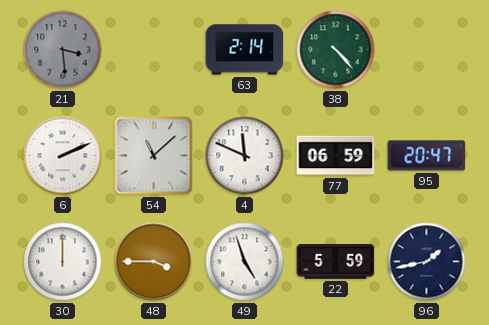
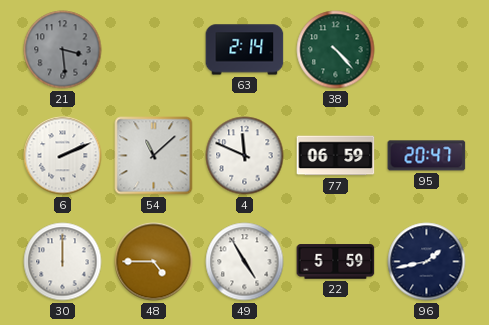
48: 3:45 -> 4:45 (154, 262)
49: 4:57 -> 4:55 (245, 262)
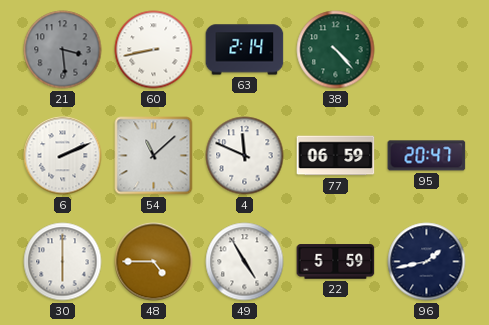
60: none -> 8:43 (154, 50)
30: 12:00 -> 6:00 (63, 262)
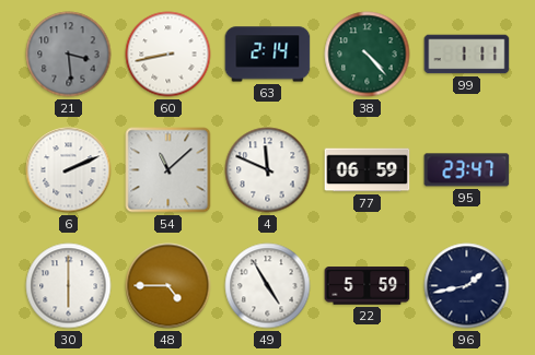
99: none -> 1:11 (467, 55)
95: 20:47 -> 23:47 (467, 170)
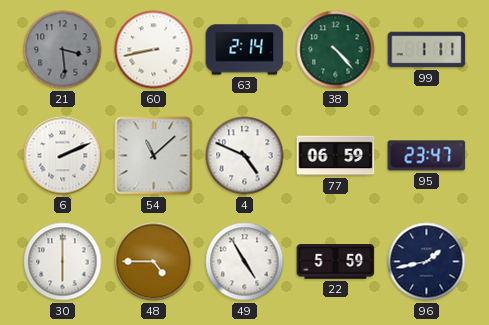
4: 11:49 -> 4:49 (245, 156)
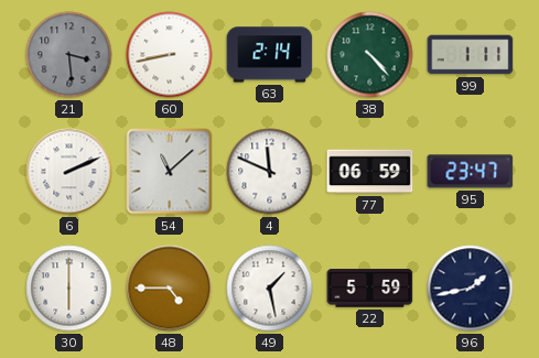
4: 4:49 -> 11:49 (270, 172)
49: 4:55 -> 1:28 (270, 289)
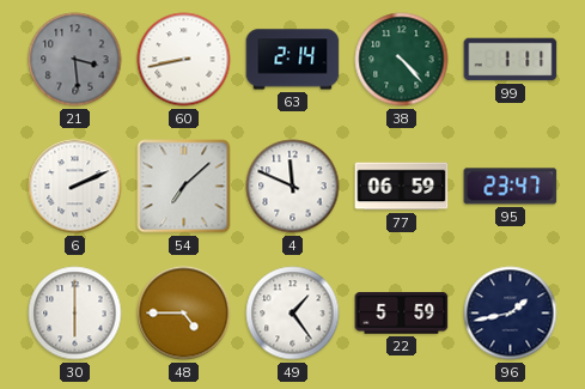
54: 11:08 -> 7:08 (184, 187)
49: 1:28 -> 1:24 (293, 314)
